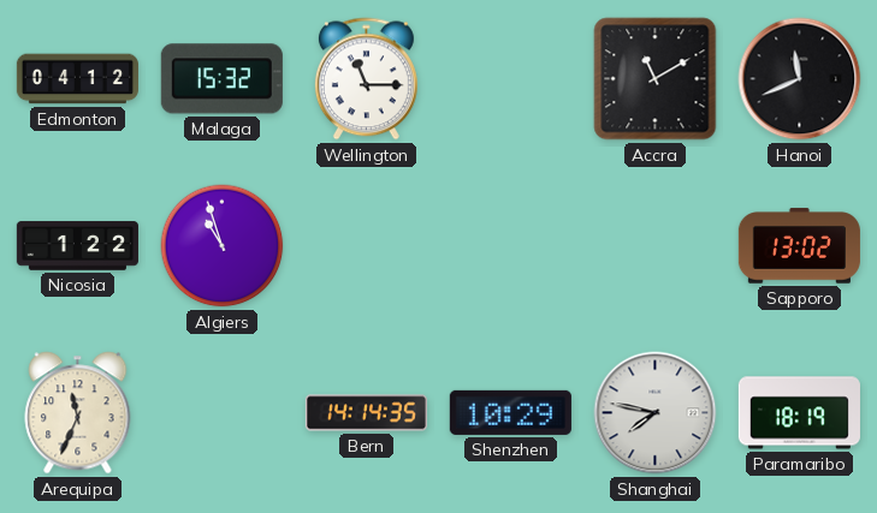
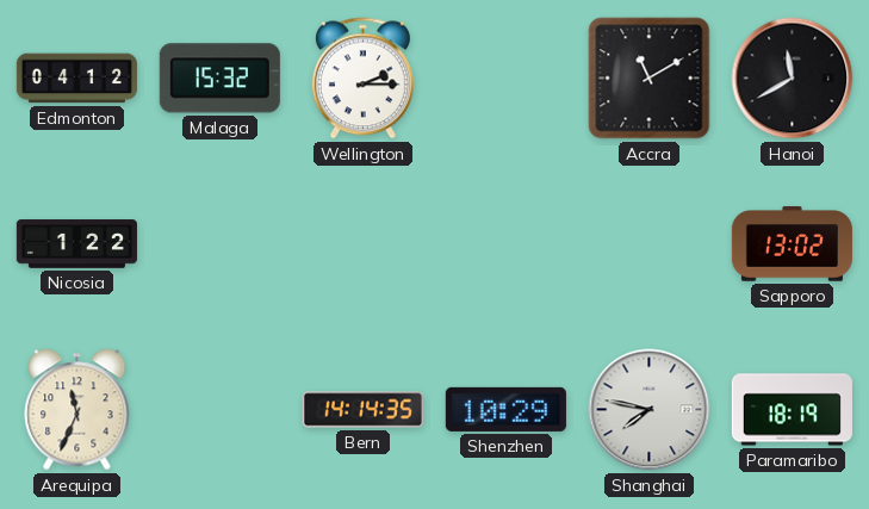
Wellington: 11:15 -> 2:15 (362, 79)
Hanoi: 11:41 -> 11:40 (793, 79)
Algiers: 10:57 -> none (223, 246)
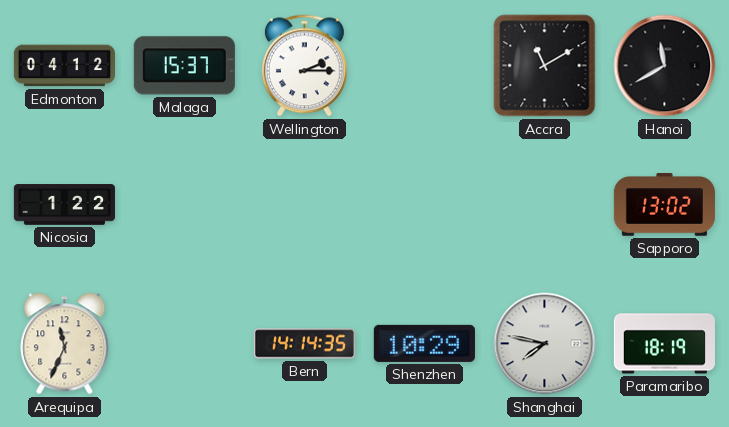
Malaga: 15:32 -> 15:37 (184, 66)
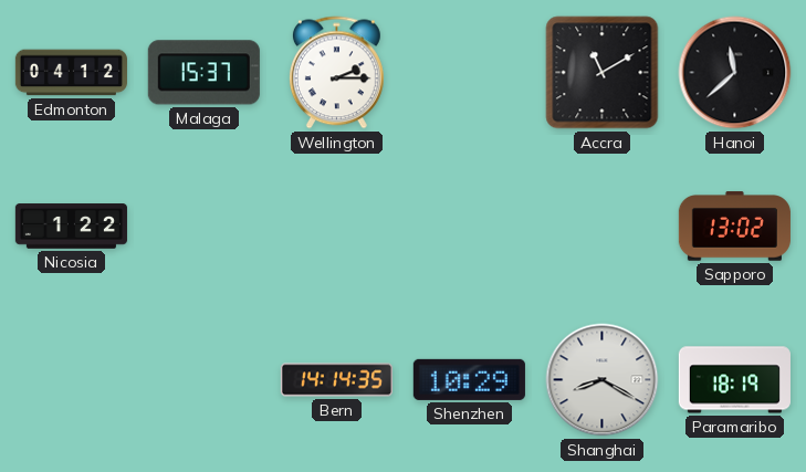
Hanoi: 11:40 -> 11:38 (735, 73)
Arequipa: 11:34 -> none (65, 344)
Shanghai: 7:47 -> 8:20 (603, 380)
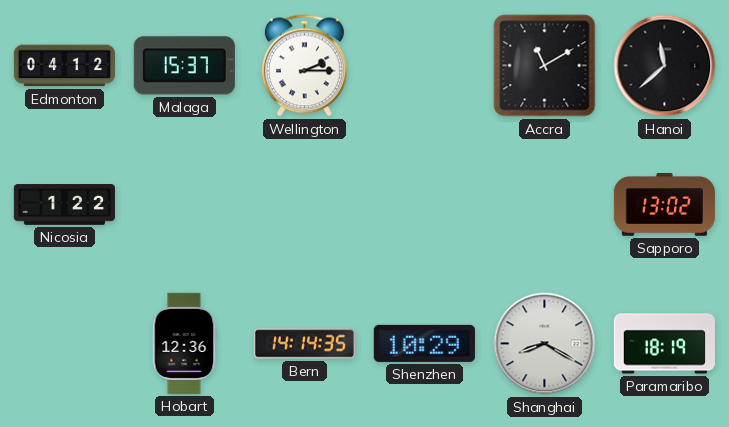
Hobart: none -> 12:36 (184, 343)
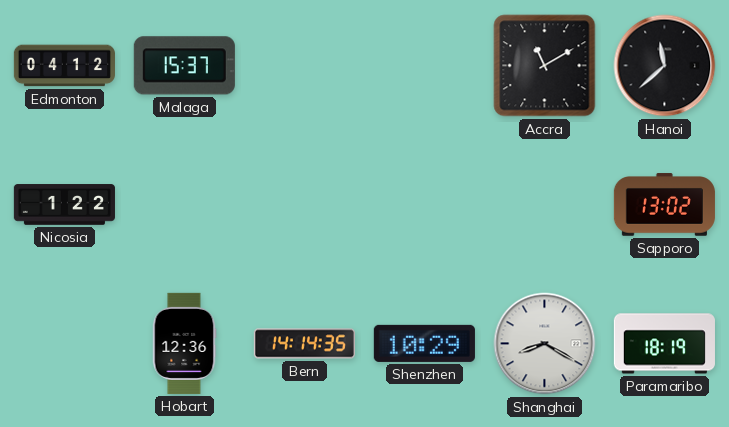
Wellington: 2:15 -> none (304, 66)
